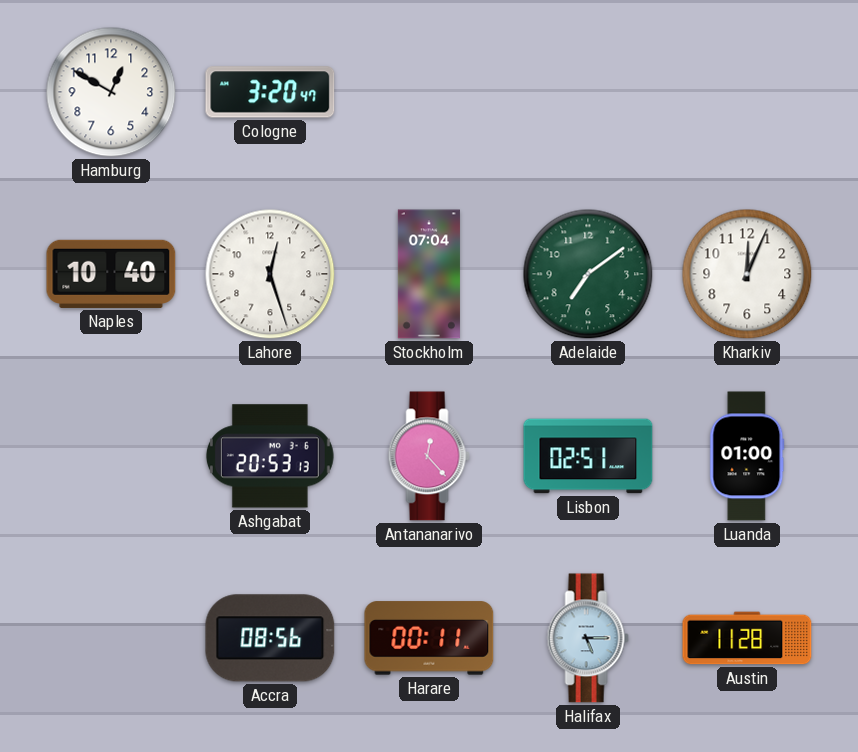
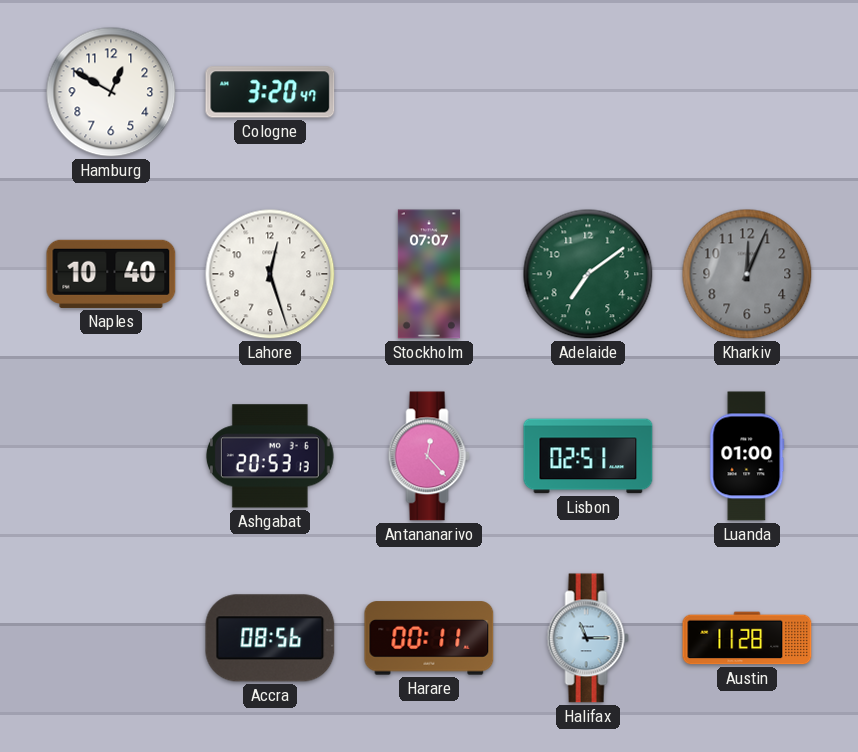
Stockholm: 07:04 -> 07:07 (429, 274)
Kharkiv dial: white -> grey (747, 274)
Halifax: 5:15 -> 11:15 (588, 638)
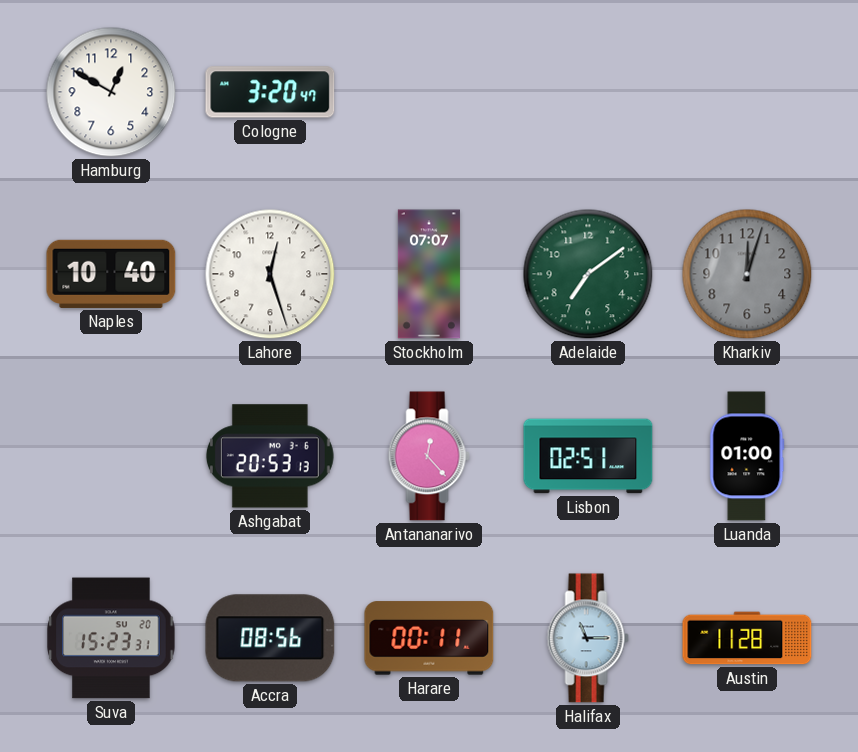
Kharkiv: 12:04 -> 12:03 (747, 274)
Suva: none -> 15:23 (111, 638)
